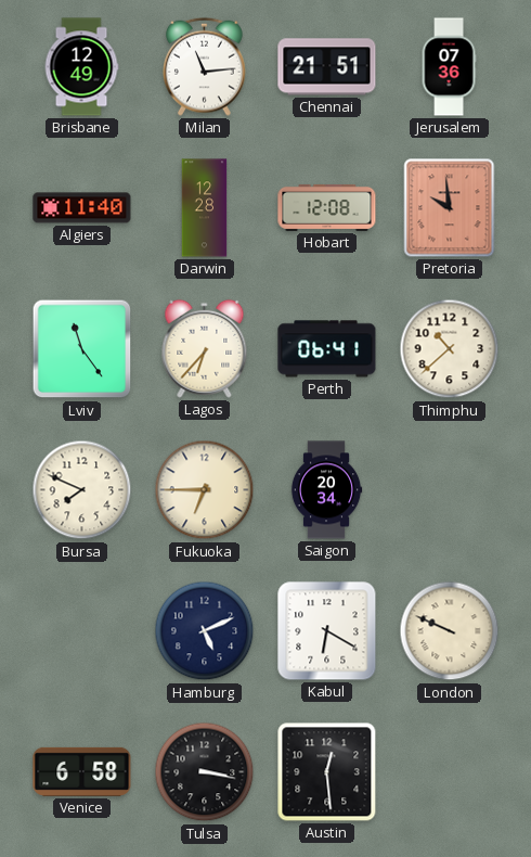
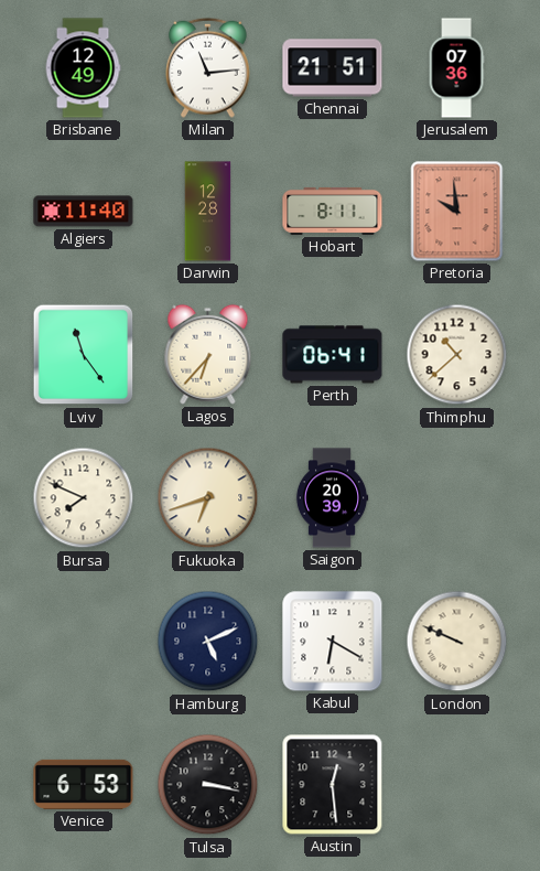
Hobart: 12:08 -> 8:11 (333, 211)
Fukuoka: 6:45 -> 6:42 (208, 498)
Saigon: 20:34 -> 20:39 (332, 498)
Venice: 6:58 -> 6:53 (84, 784)
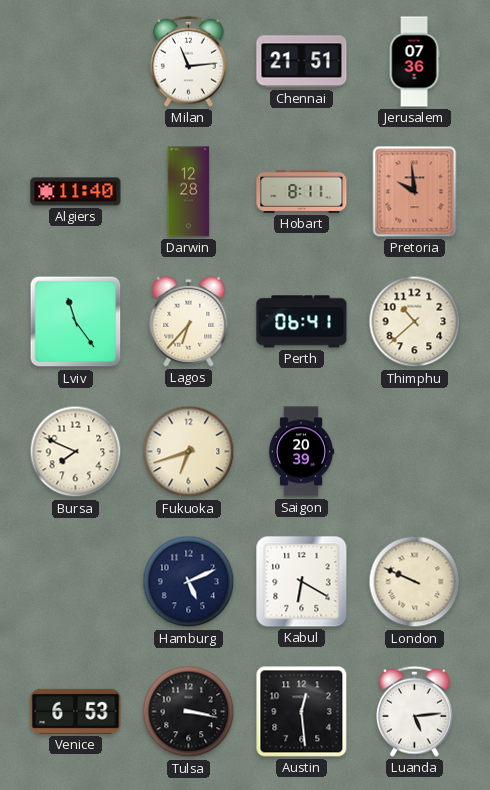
Brisbane: 12:49 -> none (83, 68)
Luanda: none -> 5:14 (415, 711)
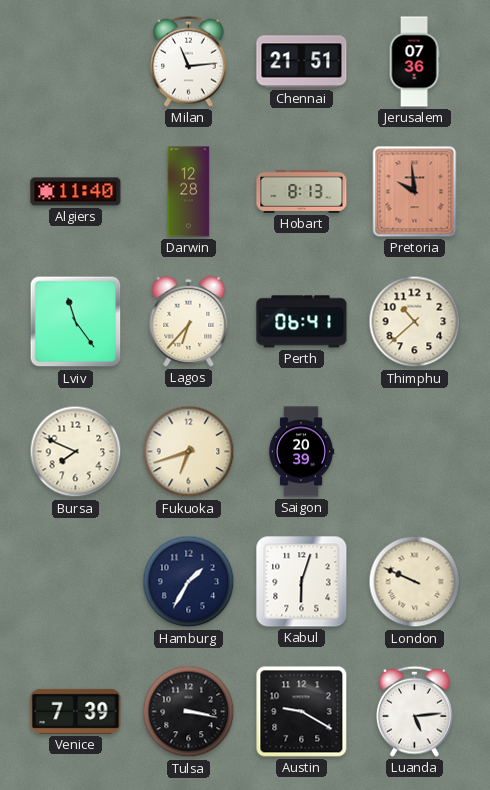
Hobart: 8:11 -> 8:13 (302, 191)
Hamburg: 5:11 -> 1:35 (189, 582)
Kabul: 6:20 -> 6:03 (302, 582)
Venice: 6:53 -> 7:39 (76, 711)
Austin: 12:29 -> 9:20 (302, 712)
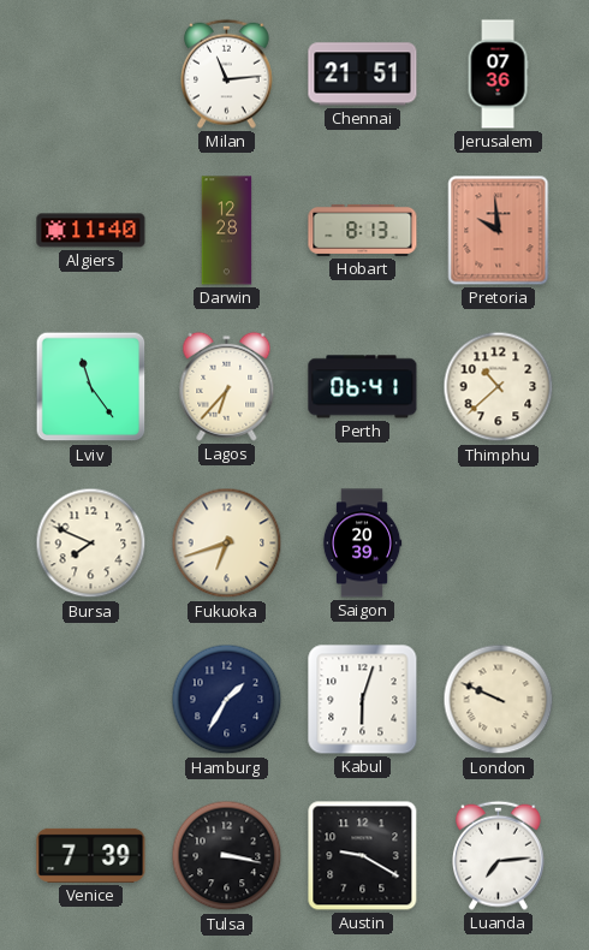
Luanda: 5:14 -> 7:14 (499, 855)
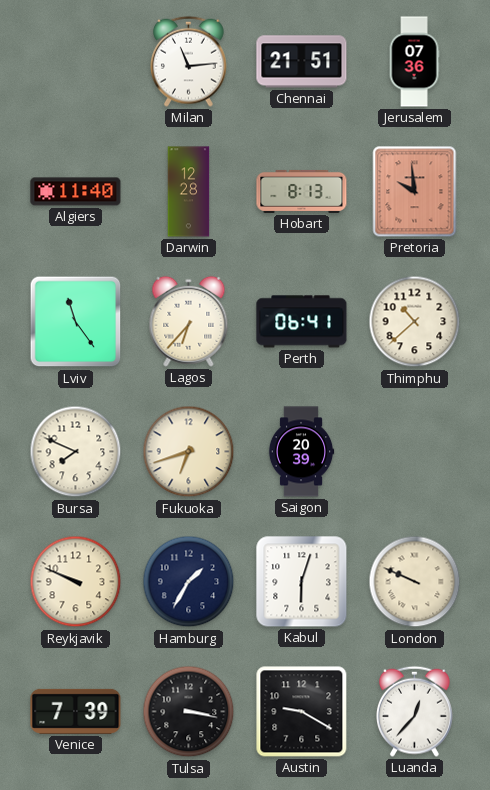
Reykjavik: none -> 9:49 (76, 582)
Luanda: 7:14 -> 12:37 (415, 711)
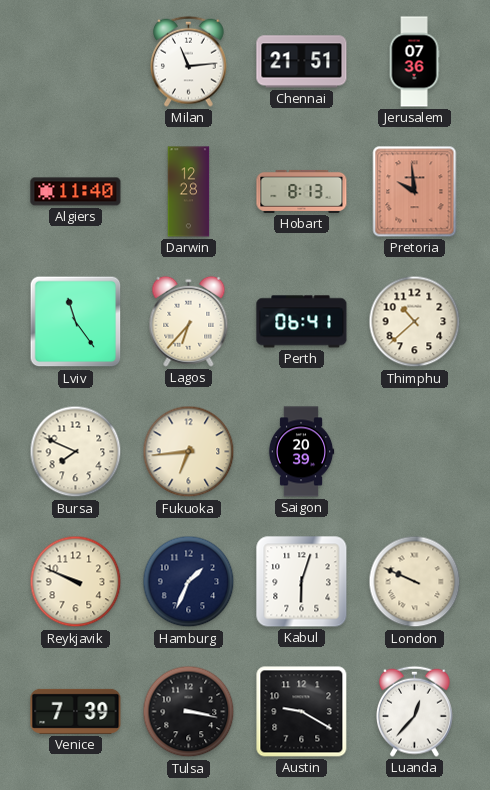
Fukuoka: 6:42 -> 6:44 (189, 452)
Hamburg: 1:35 -> 1:34 (189, 582)
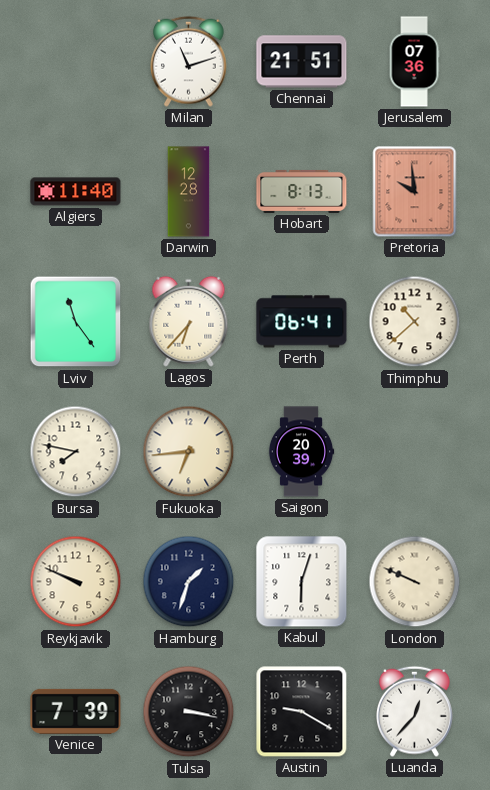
Milan: 11:14 -> 11:12 (189, 61)
Bursa: 7:49 -> 7:47 (76, 452)
Hamburg: 1:34 -> 1:33 (189, 582)
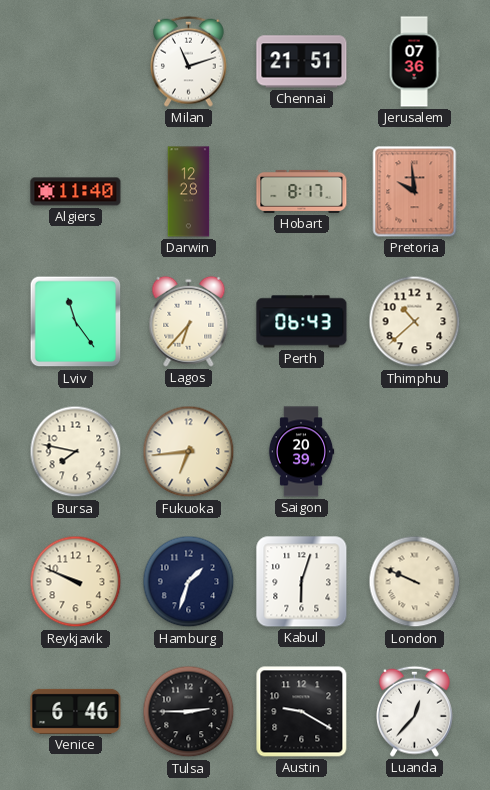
Hobart: 8:13 -> 8:17 (302, 191)
Perth: 06:41 -> 06:43 (302, 322)
Venice: 7:39 -> 6:46 (76, 711)
Tulsa: 3:17 -> 2:45 (189, 712)
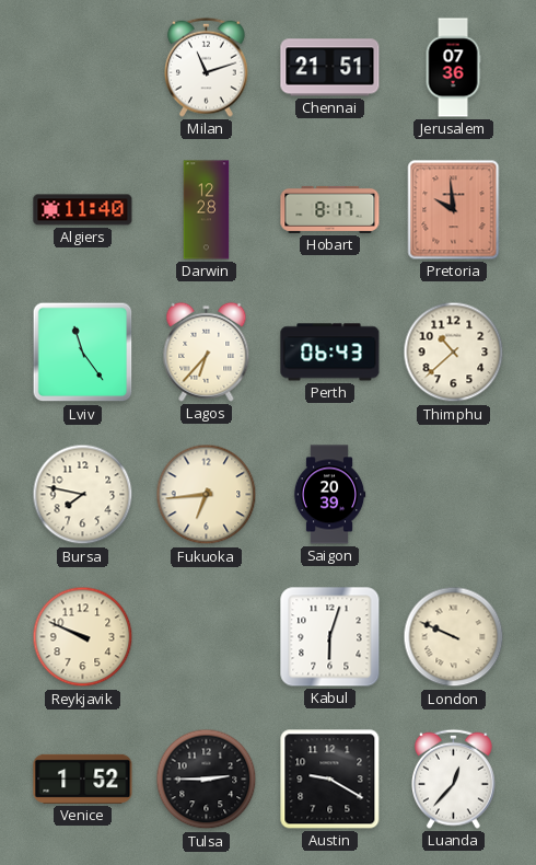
Hamburg: 1:33 -> none (189, 582)
Venice: 6:46 -> 1:52 (83, 778)
